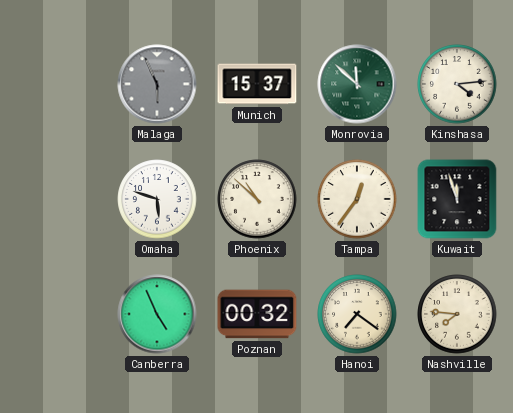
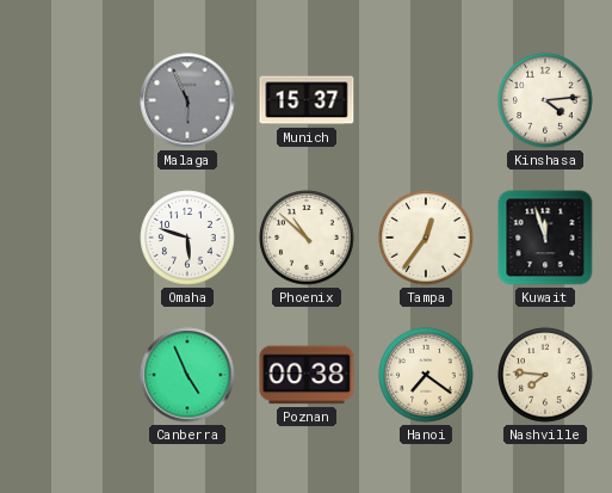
Monrovia: 11:52 -> none (357, 84)
Poznan: 00:32 -> 00:38 (307, 375)
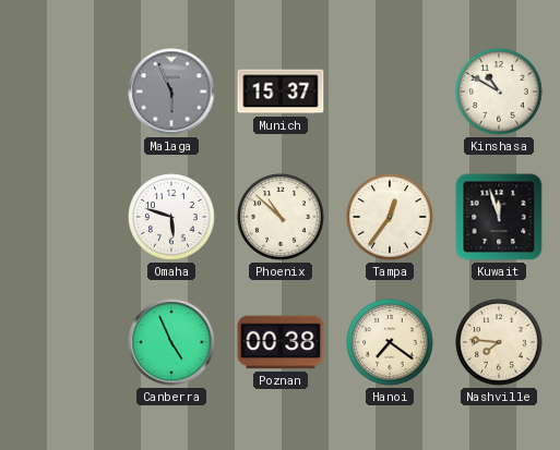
Kinshasa: 4:14 -> 10:50 (499, 92)
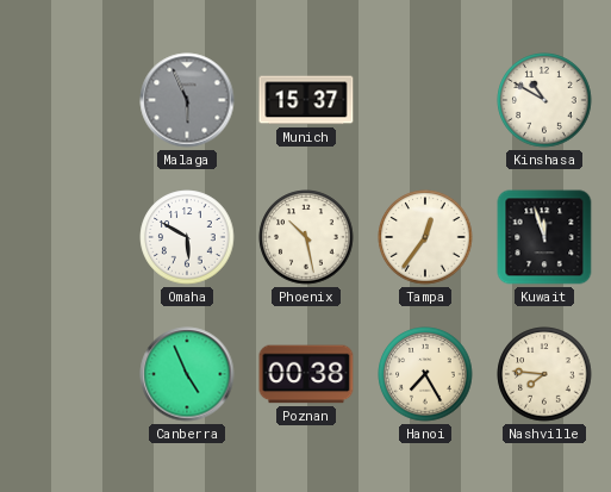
Omaha: 5:48 -> 5:50 (187, 237)
Phoenix: 10:52 -> 10:28 (306, 237)
Hanoi: 7:21 -> 7:25 (425, 374)
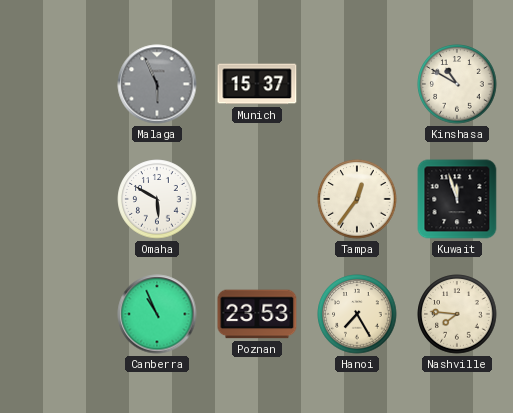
Phoenix: 10:28 -> none (306, 237)
Canberra: 4:56 -> 10:56 (157, 314)
Poznan: 00:38 -> 23:53 (257, 314)
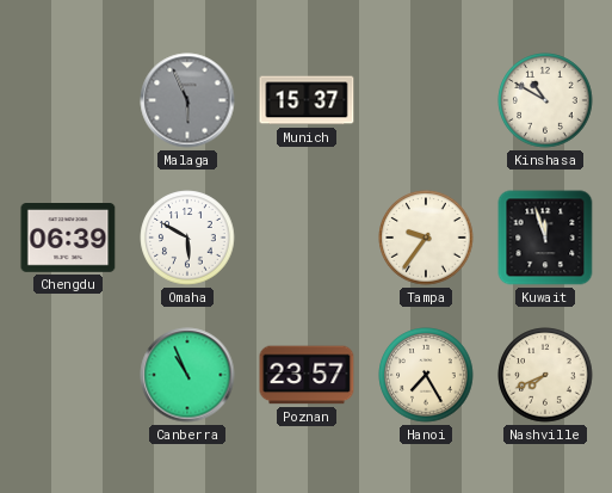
Chengdu: none -> 06:39 (68, 239)
Tampa: 12:36 -> 9:36 (426, 238)
Poznan: 23:53 -> 23:57 (307, 375)
Nashville: 7:46 -> 7:41 (545, 375)
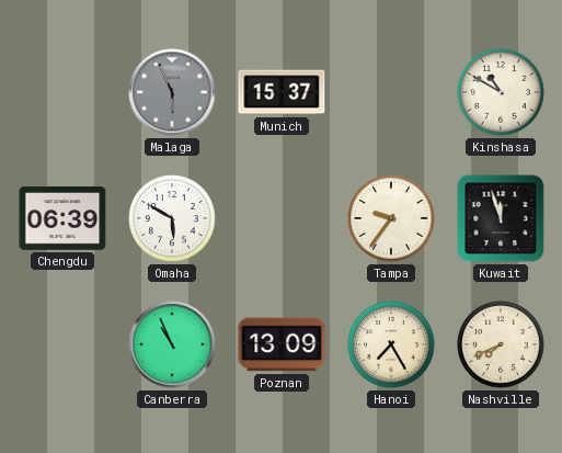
Poznan: 23:57 -> 13:09 (282, 344)
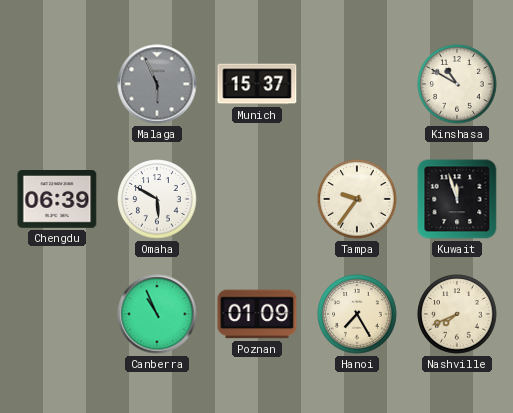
Poznan: 13:09 -> 01:09 (257, 314)
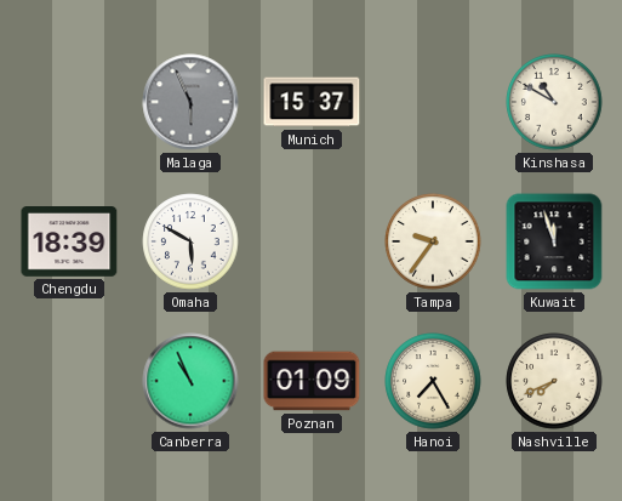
Chengdu: 06:39 -> 18:39 (69, 243)
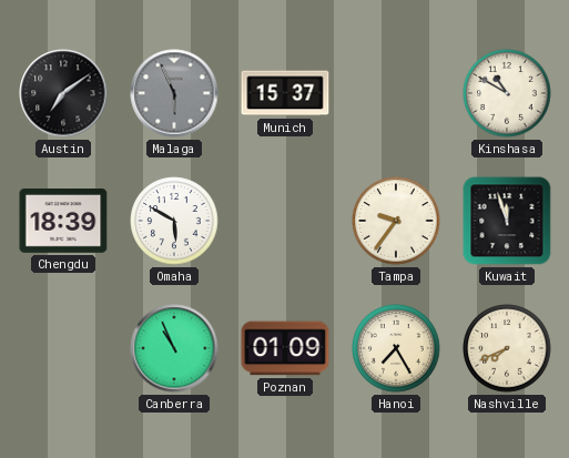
Austin: none -> 7:09 (63, 93)
